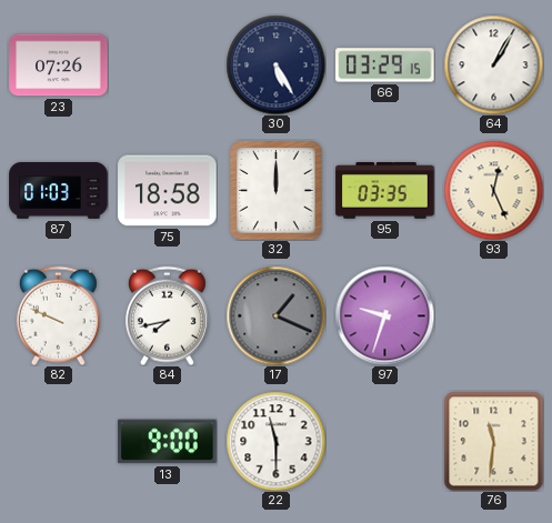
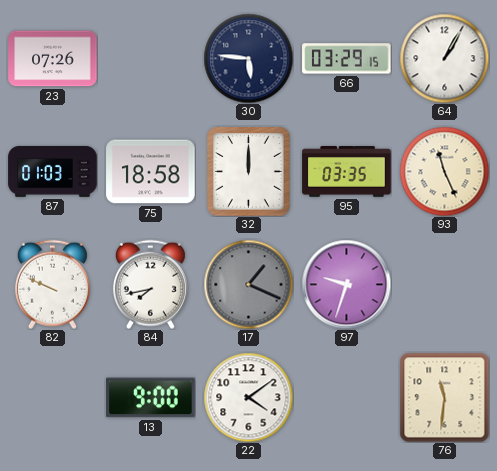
30: 5:25 -> 5:46 (248, 58)
93: 12:26 -> 11:26 (444, 171)
22: 11:30 -> 4:09 (248, 397)
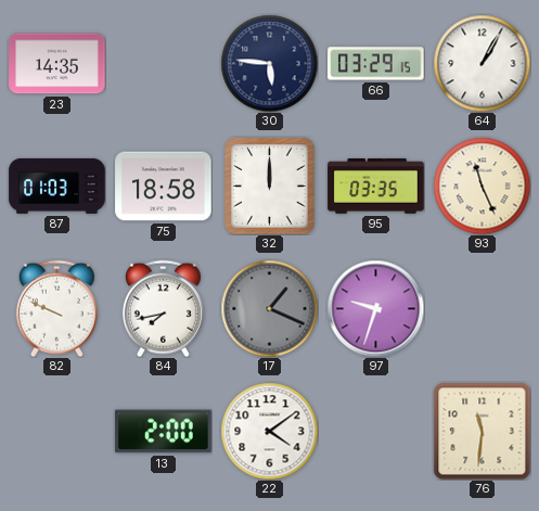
23: 07:26 -> 14:35 (57, 64)
13: 9:00 -> 2:00 (164, 432)
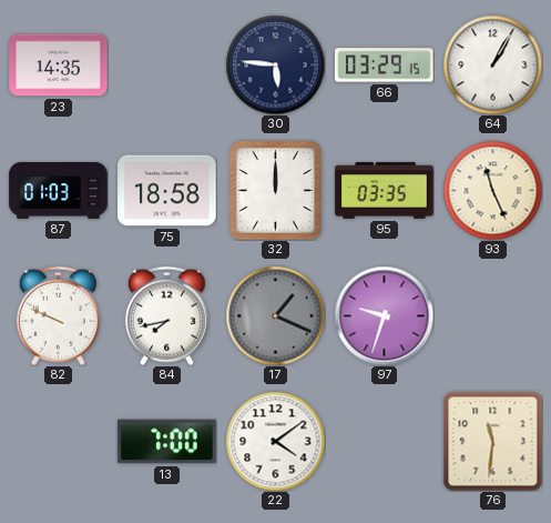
13: 2:00 -> 7:00 (167, 442)
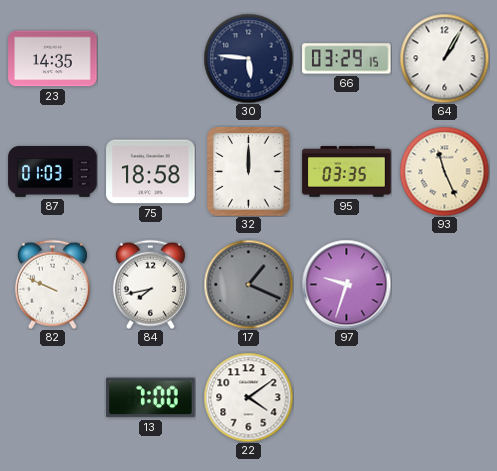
76: 11:31 -> none (492, 441)
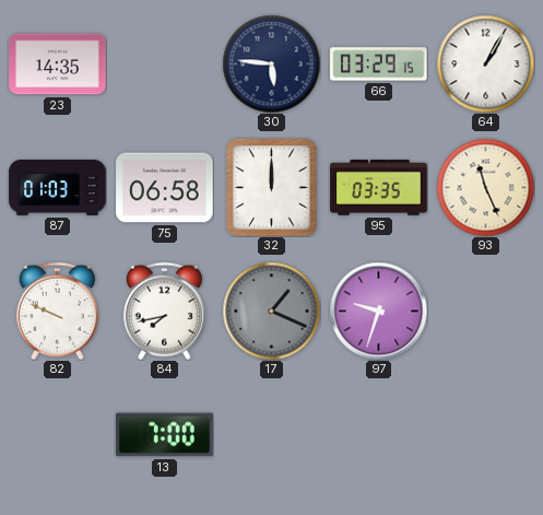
75: 18:58 -> 06:58 (165, 188)
22: 4:09 -> none (248, 397)
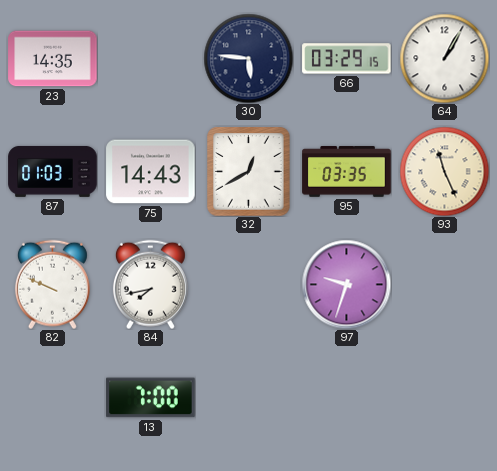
75: 06:58 -> 14:43 (151, 172)
32: 12:00 -> 12:40 (249, 172)
17: 1:19 -> none (271, 311)
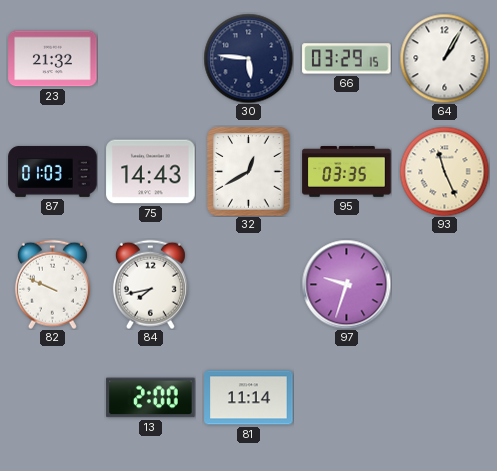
23: 14:35 -> 21:32 (53, 59)
13: 7:00 -> 2:00 (151, 398)
81: none -> 11:14 (249, 398)
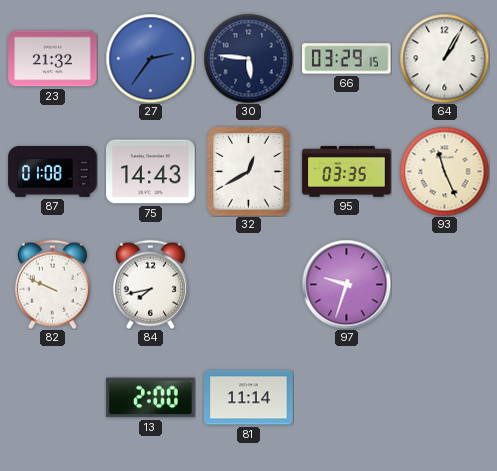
27: none -> 2:36 (150, 58)
87: 01:03 -> 01:08 (53, 171)
